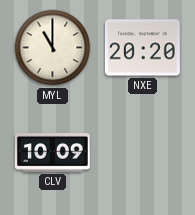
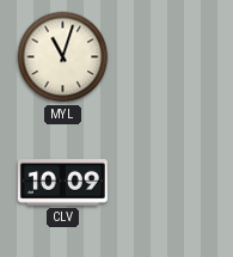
MYL: 11:00 -> 11:03 (63, 57)
NXE: 20:20 -> none (142, 48)
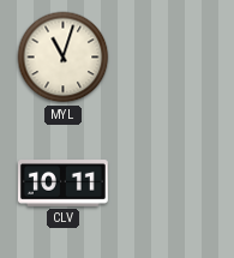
CLV: 10:09 -> 10:11 (62, 184)
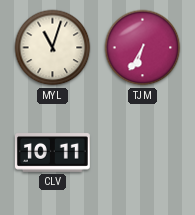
TJM: none -> 6:35 (143, 48)
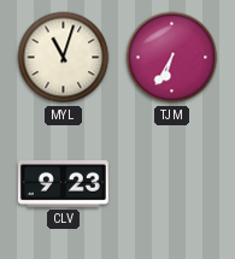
CLV: 10:11 -> 9:23 (63, 184)
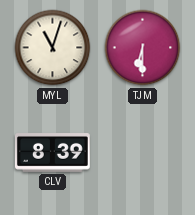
TJM: 6:35 -> 6:30 (143, 48)
CLV: 9:23 -> 8:39 (52, 153)
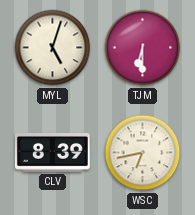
MYL: 11:03 -> 5:03 (53, 48)
WSC: none -> 6:43 (143, 153)
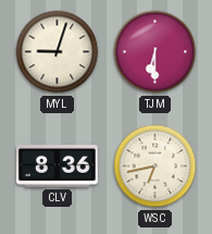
MYL: 5:03 -> 9:03 (58, 52)
CLV: 8:39 -> 8:36 (57, 167)
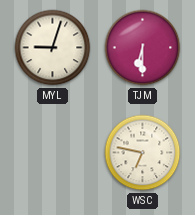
CLV: 8:36 -> none (57, 167)
WSC: 6:43 -> 6:47 (143, 153)
